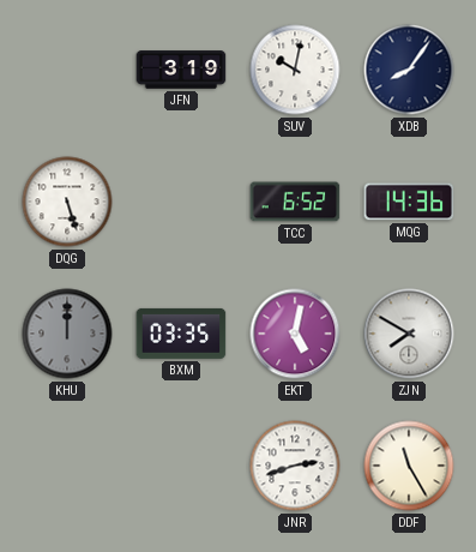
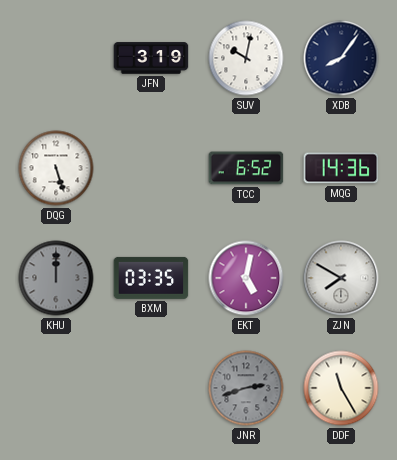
JNR dial: white -> grey (246, 388)
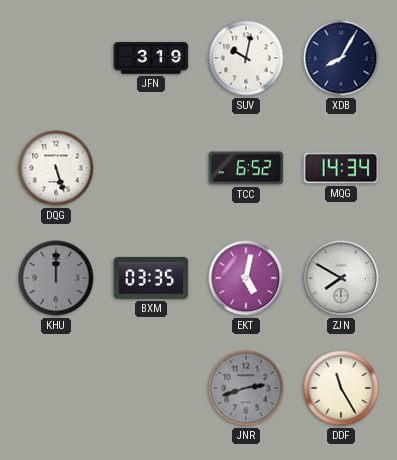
XDB: 8:06 -> 8:05 (341, 58)
MQG: 14:36 -> 14:34 (341, 168)
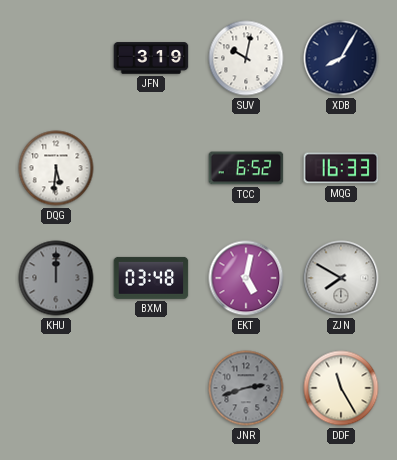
DQG: 5:27 -> 5:31 (56, 168)
MQG: 14:34 -> 16:33 (341, 168)
BXM: 03:35 -> 03:48 (151, 278)
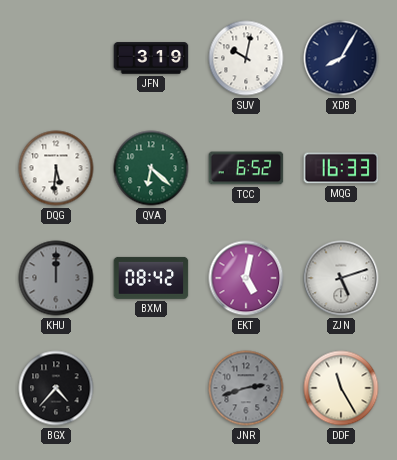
QVA: none -> 6:22 (151, 168)
BXM: 03:48 -> 08:42 (151, 278)
ZJN: 7:50 -> 5:12 (341, 278)
BGX: none -> 4:37 (56, 388)
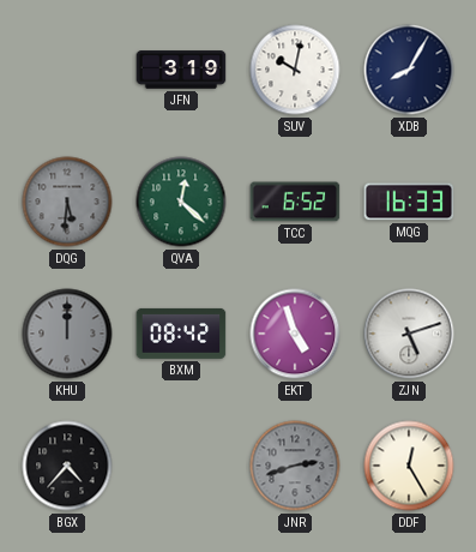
DQG dial: white -> grey (67, 202)
QVA: 6:22 -> 12:22 (181, 202)
EKT: 5:02 -> 4:57 (295, 334)
DDF: 11:25 -> 12:25 (409, 466)
